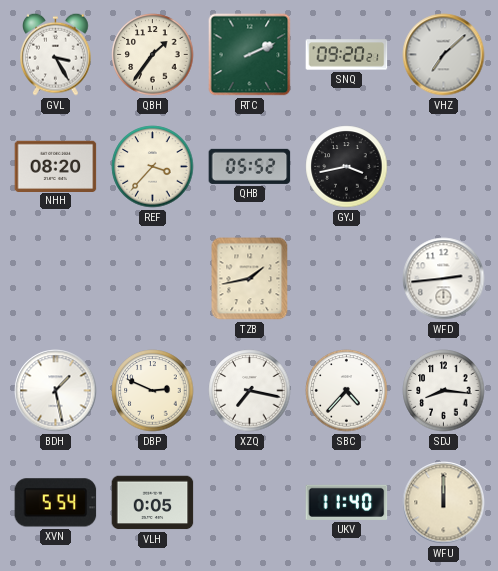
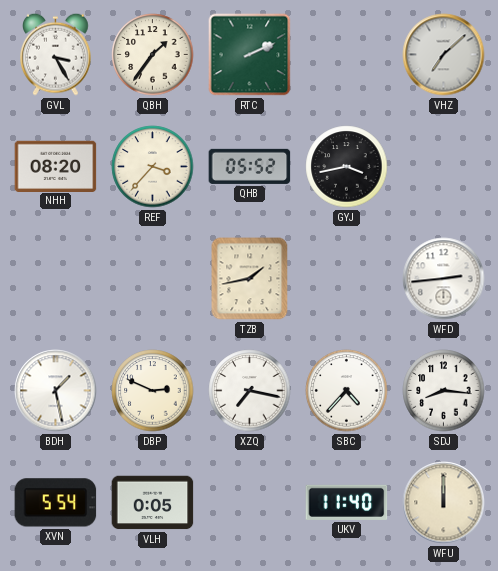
SNQ: 09:20 -> none (347, 55)
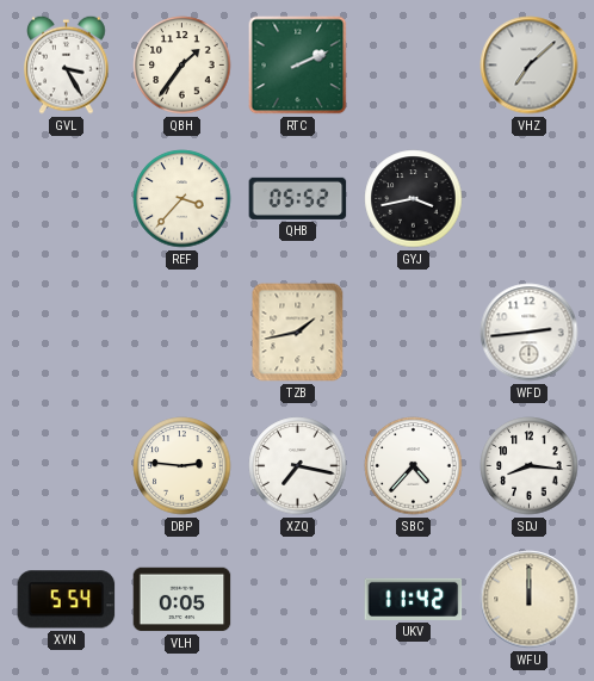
NHH: 08:20 -> none (56, 166)
BDH: 1:28 -> none (56, 391)
DBP: 2:49 -> 2:46 (182, 466)
UKV: 11:40 -> 11:42 (414, 599)
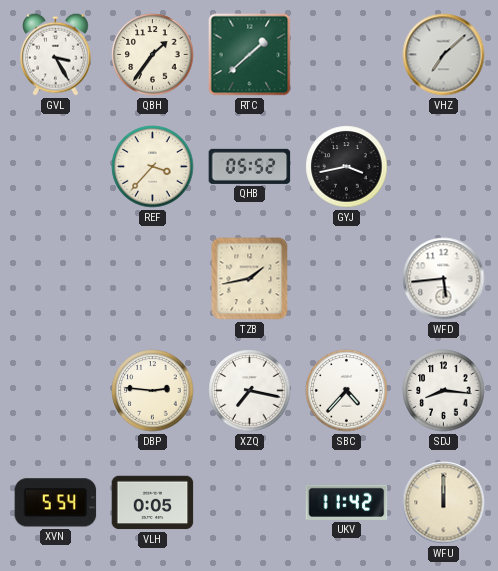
RTC: 2:11 -> 1:38 (250, 55)
WFD: 2:44 -> 5:44 (444, 279)
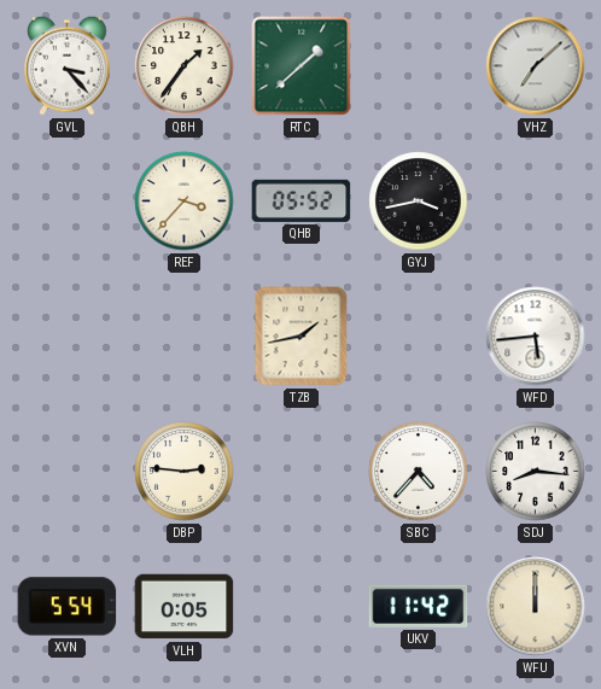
GVL: 3:25 -> 3:23 (68, 65)
XZQ: 7:17 -> none (250, 391)
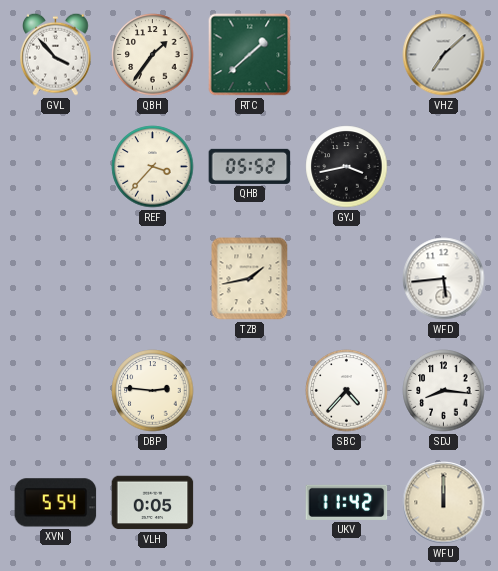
GVL: 3:23 -> 3:53 (56, 54)
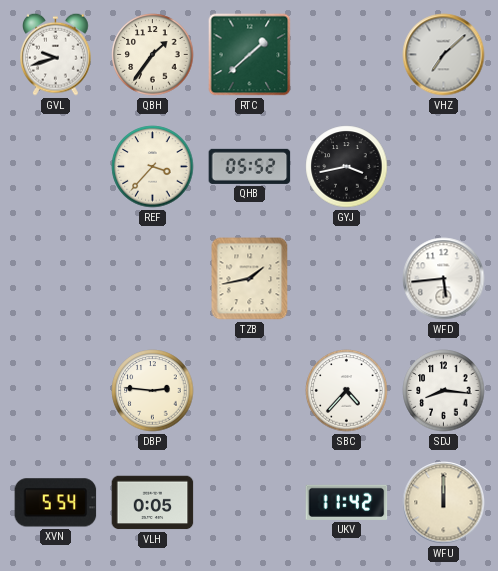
GVL: 3:53 -> 9:42 (56, 54)
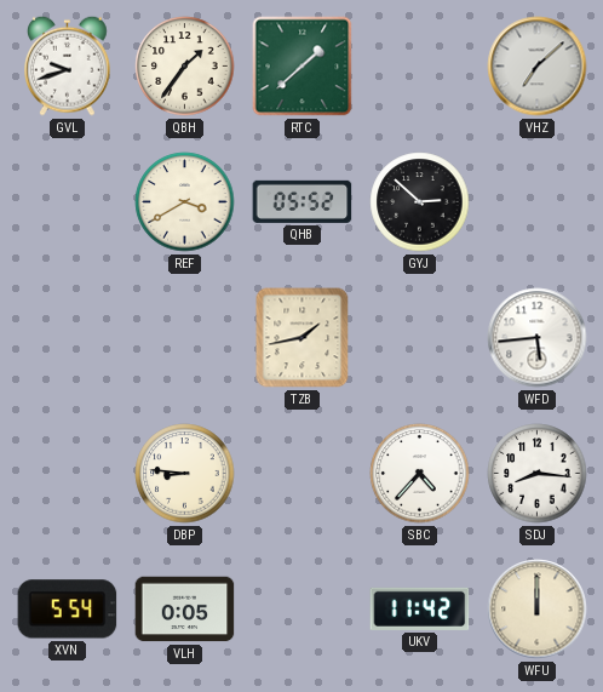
REF: 3:37 -> 3:40 (185, 202)
GYJ: 3:43 -> 2:52 (420, 202)
DBP: 2:46 -> 8:46 (185, 474)
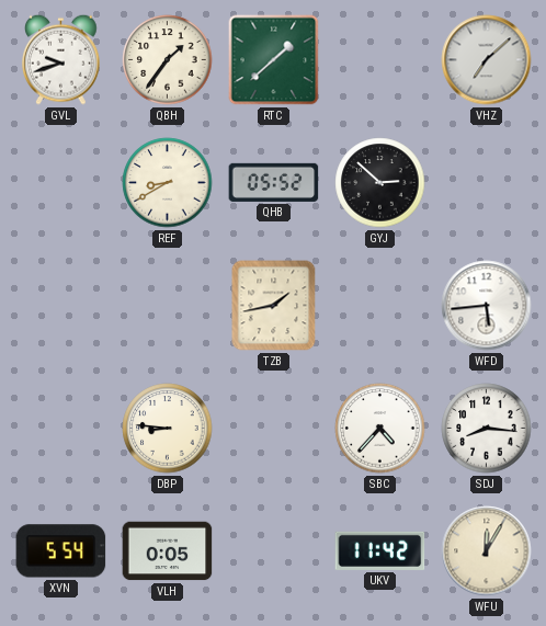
REF: 3:40 -> 8:40 (168, 183)
WFU: 12:00 -> 12:05 (487, 551)
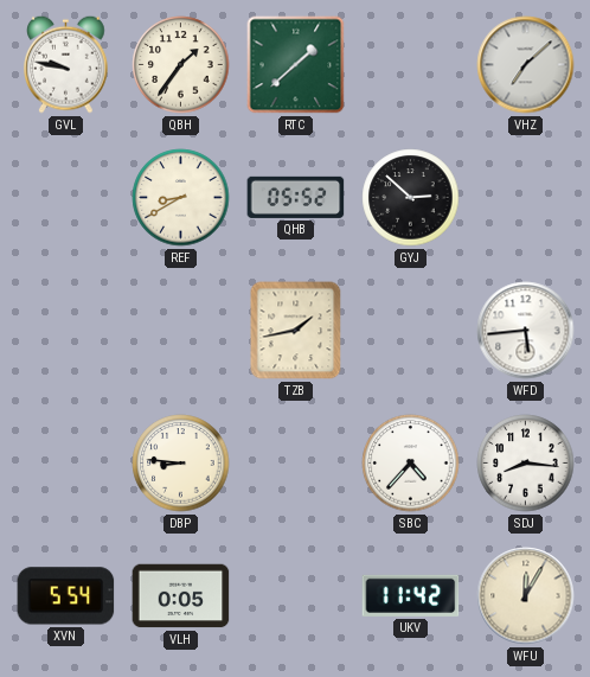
GVL: 9:42 -> 9:47 (66, 64)
